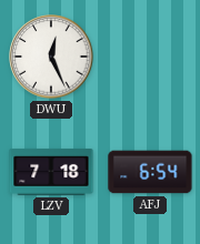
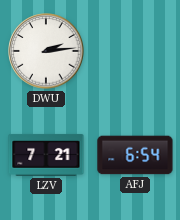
DWU: 12:26 -> 2:14 (46, 51)
LZV: 7:18 -> 7:21 (46, 155)
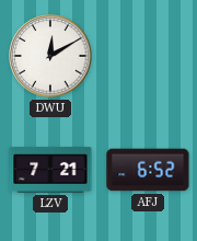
DWU: 2:14 -> 12:10 (50, 56)
AFJ: 6:54 -> 6:52 (148, 170)
